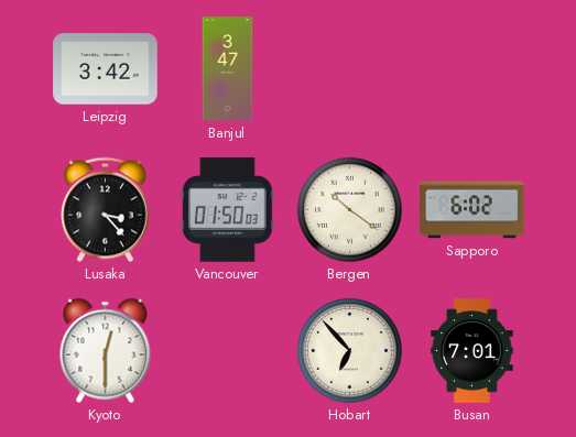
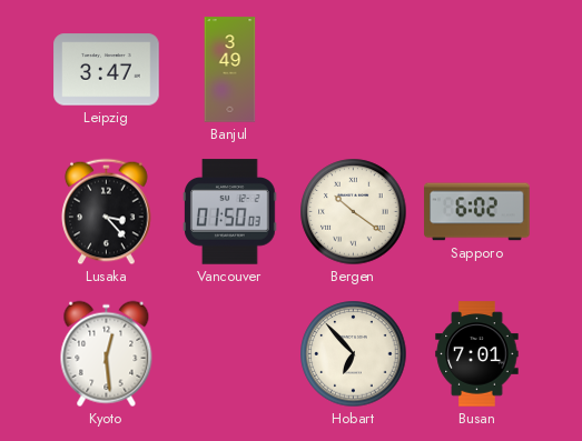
Leipzig: 3:42 -> 3:47 (107, 70)
Banjul: 3:47 -> 3:49 (230, 70)
Kyoto: 12:30 -> 12:29 (107, 354)
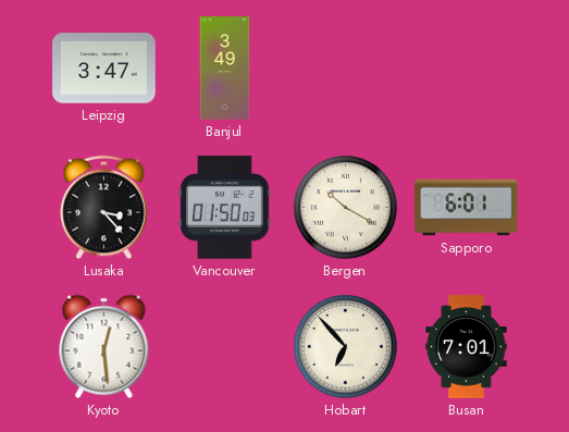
Bergen: 10:21 -> 10:20 (346, 208)
Sapporo: 6:02 -> 6:01 (467, 208)
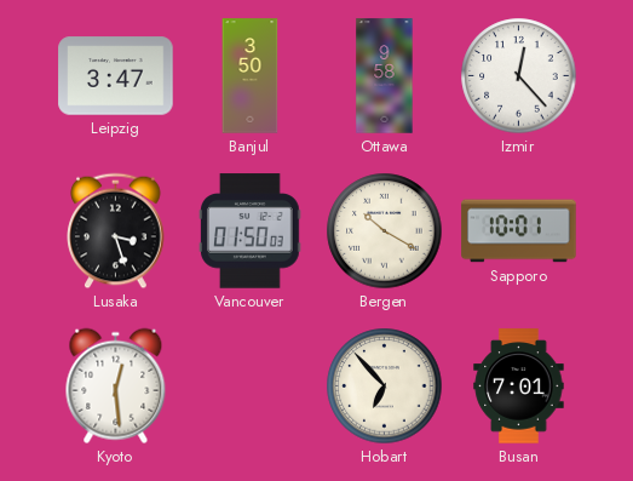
Banjul: 3:49 -> 3:50 (251, 76)
Ottawa: none -> 9:58 (385, 76)
Izmir: none -> 12:23 (519, 76)
Lusaka: 3:23 -> 3:27 (116, 231)
Sapporo: 6:01 -> 10:01 (519, 231)
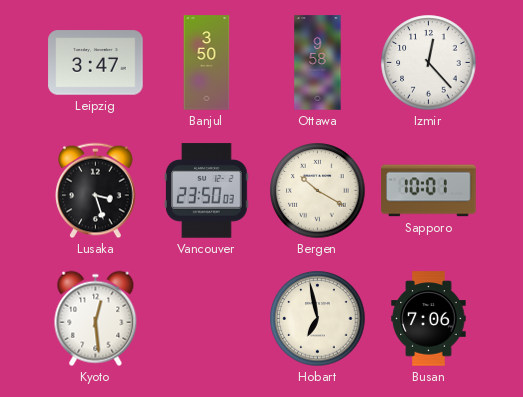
Vancouver: 01:50 -> 23:50 (207, 191)
Hobart: 6:53 -> 6:58 (318, 319)
Busan: 7:01 -> 7:06 (429, 319)
